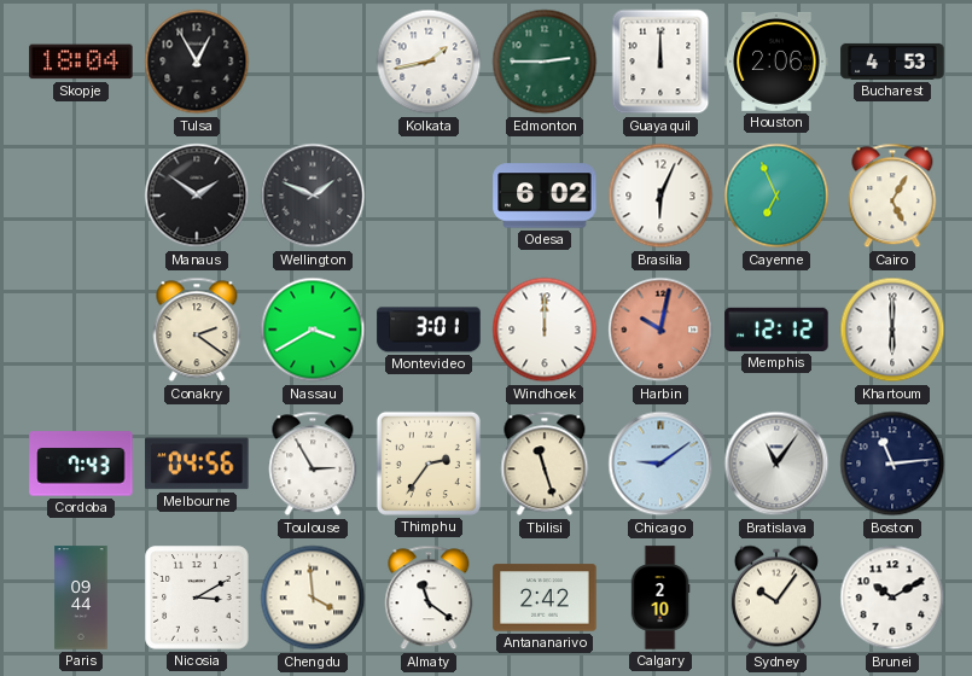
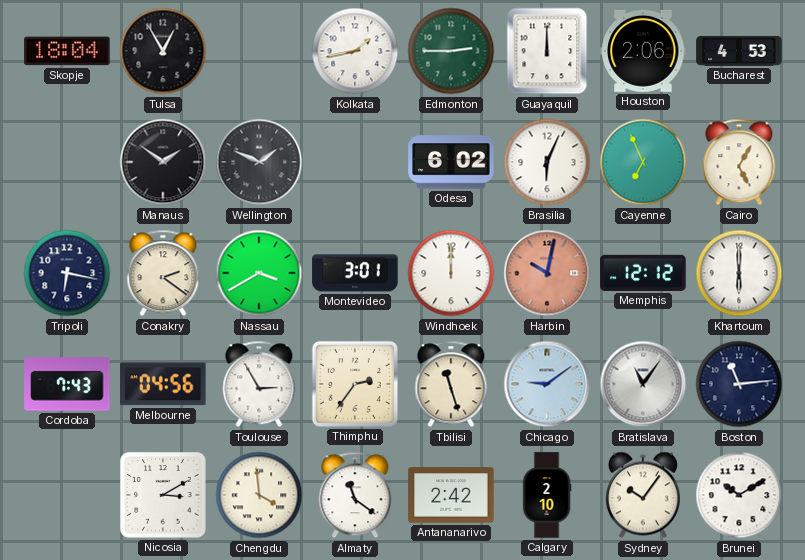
Tripoli: none -> 6:17 (67, 273)
Paris: 09:44 -> none (81, 598)
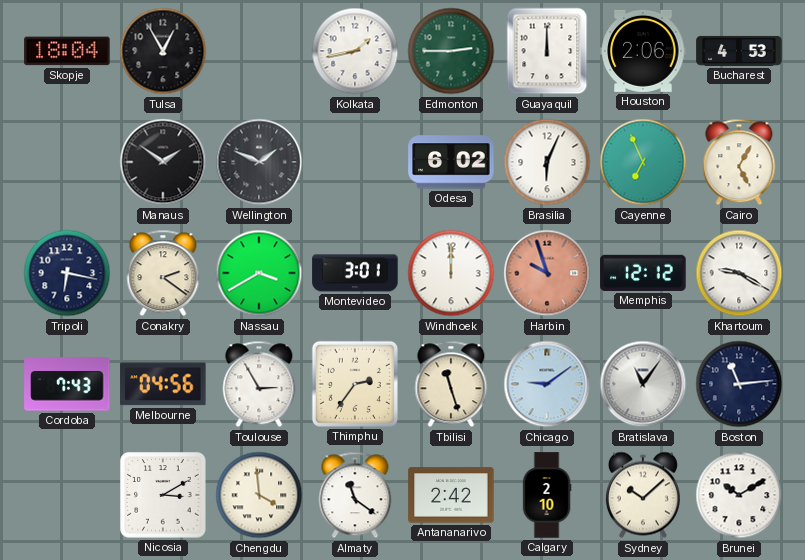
Harbin: 10:02 -> 9:57 (547, 273)
Khartoum: 6:00 -> 9:20 (739, 273)
Sydney: 10:06 -> 10:08 (643, 495)
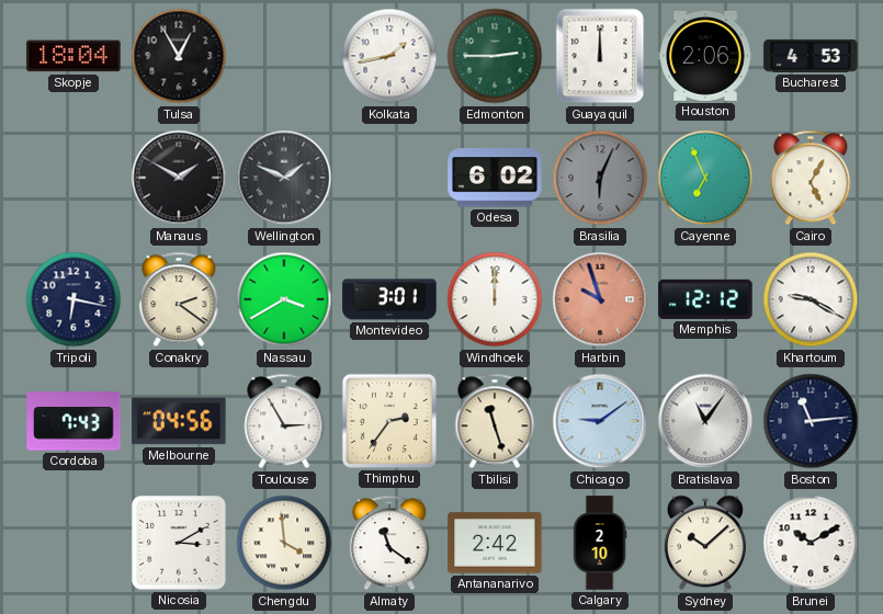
Manaus: 1:51 -> 1:50 (179, 178)
Brasilia dial: white -> grey (600, 178)
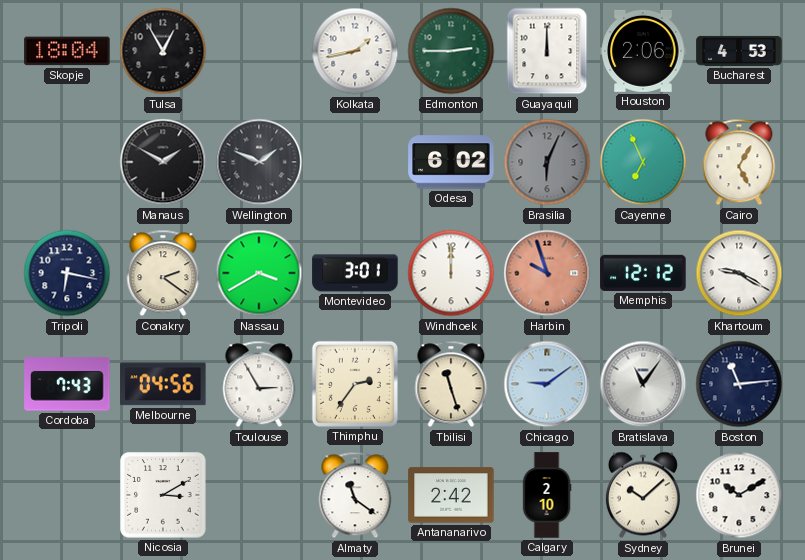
Chengdu: 3:59 -> none (284, 543)
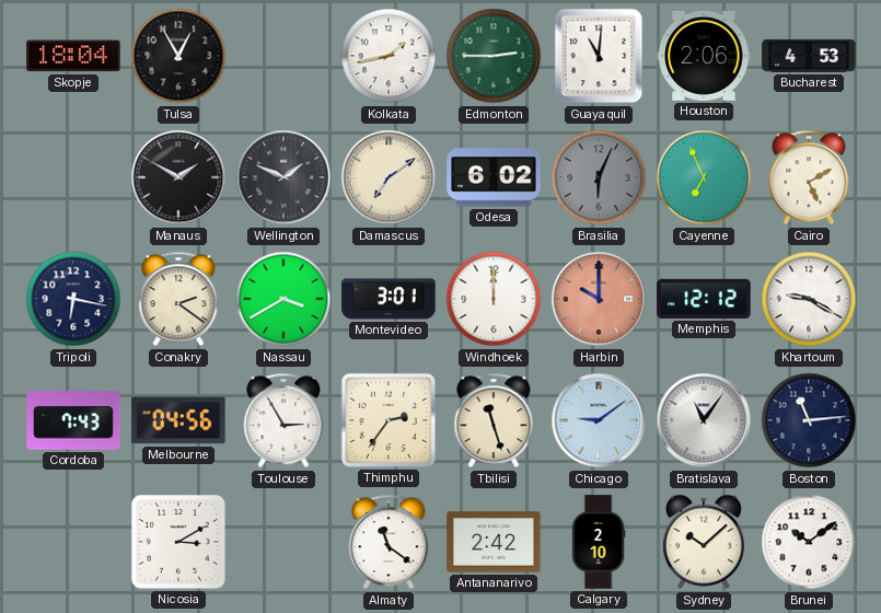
Guayaquil: 12:00 -> 11:01 (599, 56)
Damascus: none -> 7:09 (389, 177)
Cairo: 5:05 -> 5:10 (809, 177)
Harbin: 9:57 -> 10:00 (599, 299)
Brunei: 10:10 -> 10:09 (809, 542)
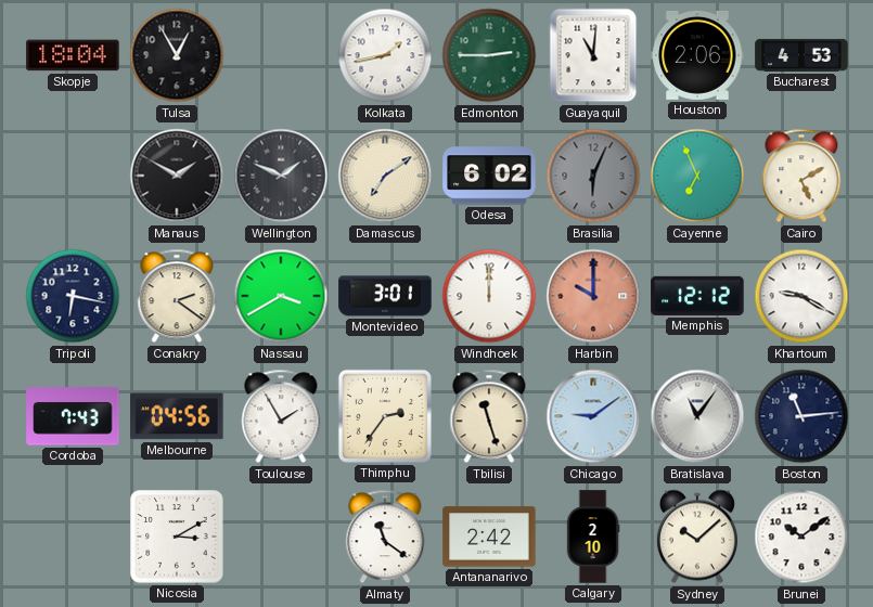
Toulouse: 2:55 -> 1:55 (281, 416)
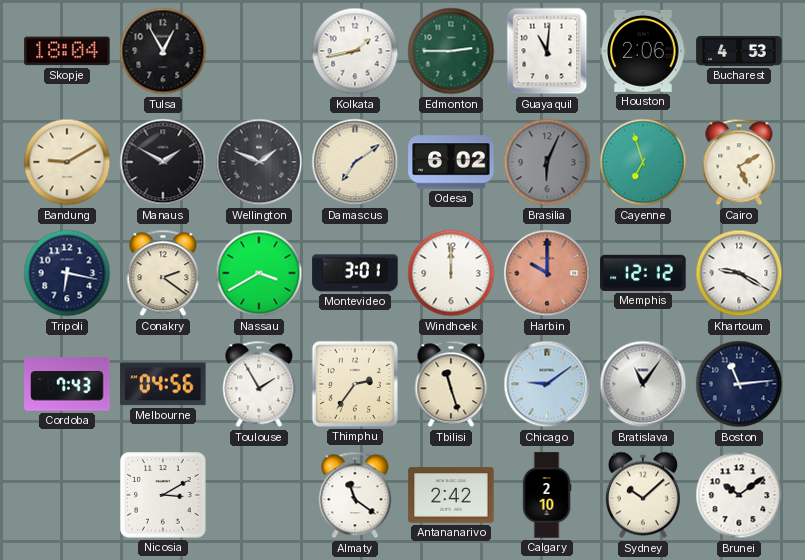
Bandung: none -> 9:10 (67, 162)
Cayenne: 6:56 -> 6:57 (643, 162)
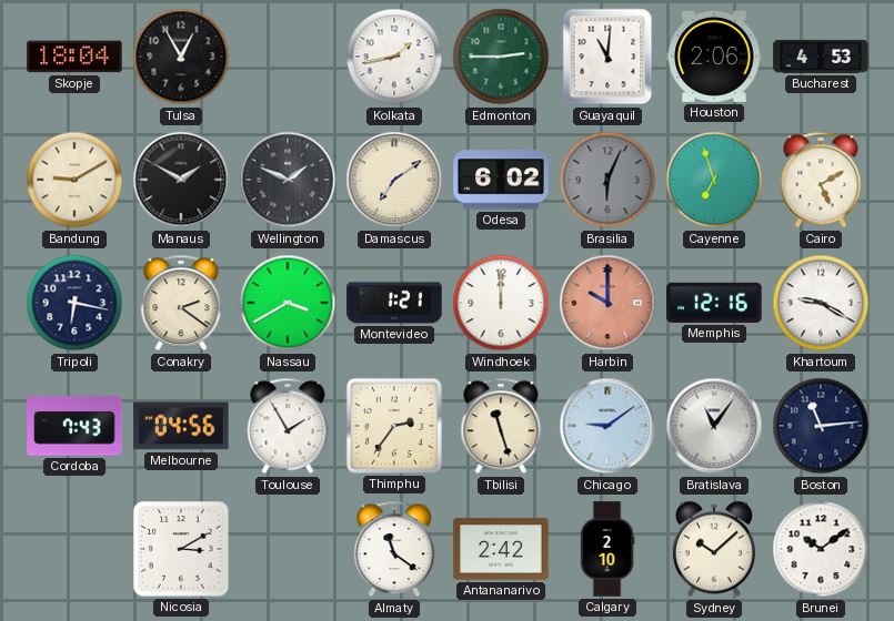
Montevideo: 3:01 -> 1:21 (394, 303)
Memphis: 12:12 -> 12:16 (714, 303)
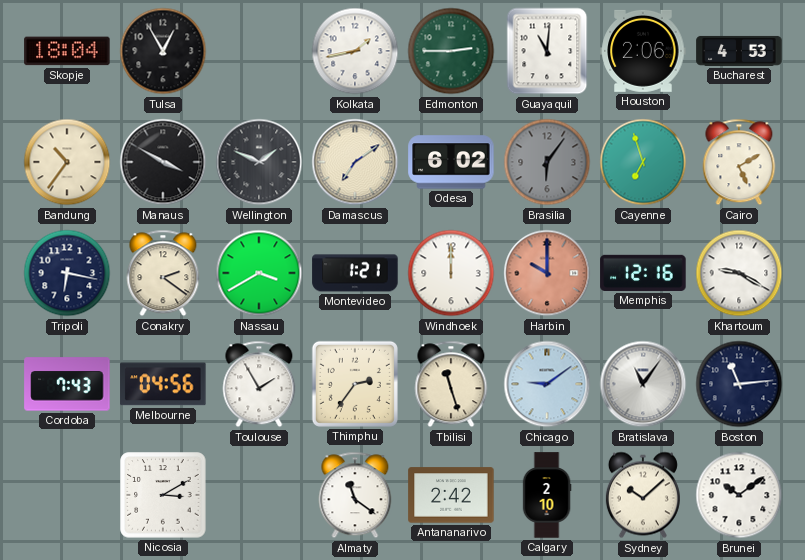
Bandung: 9:10 -> 10:36 (67, 162)
Manaus: 1:50 -> 3:50 (163, 162)
Brasilia: 6:04 -> 6:06 (547, 162)
